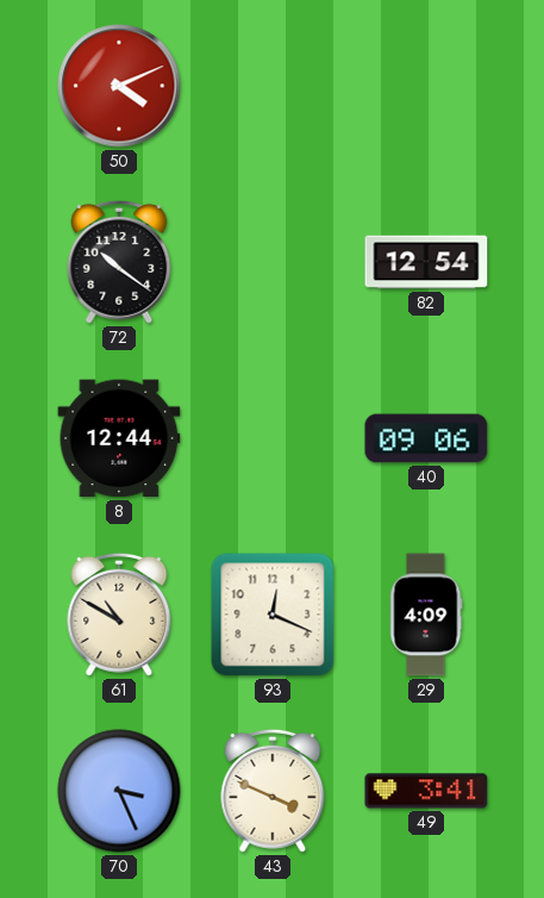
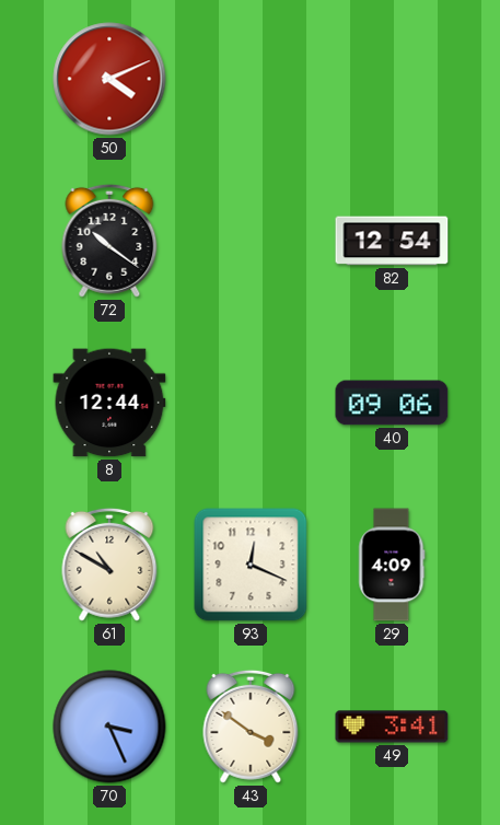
43: 3:49 -> 3:51 (251, 727)
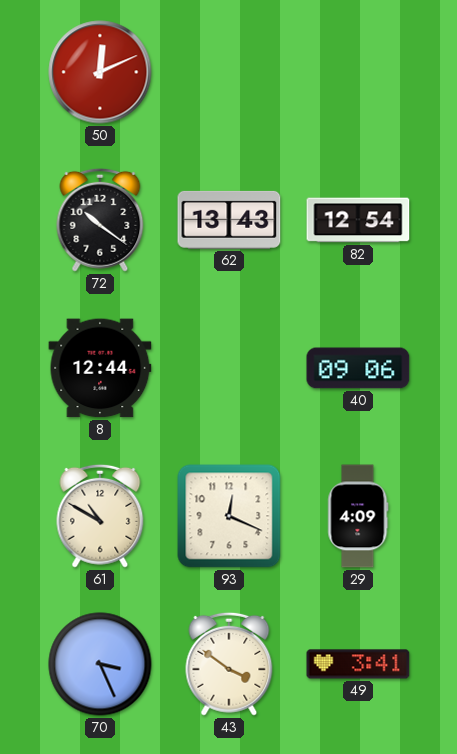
50: 4:11 -> 12:11 (100, 72)
62: none -> 13:43 (229, 220)
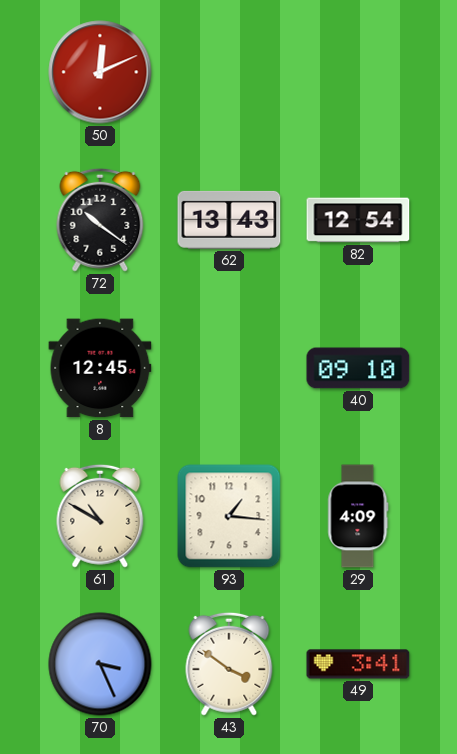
8: 12:44 -> 12:45 (100, 368)
40: 09:06 -> 09:10 (358, 368)
93: 12:19 -> 1:16 (229, 516)
